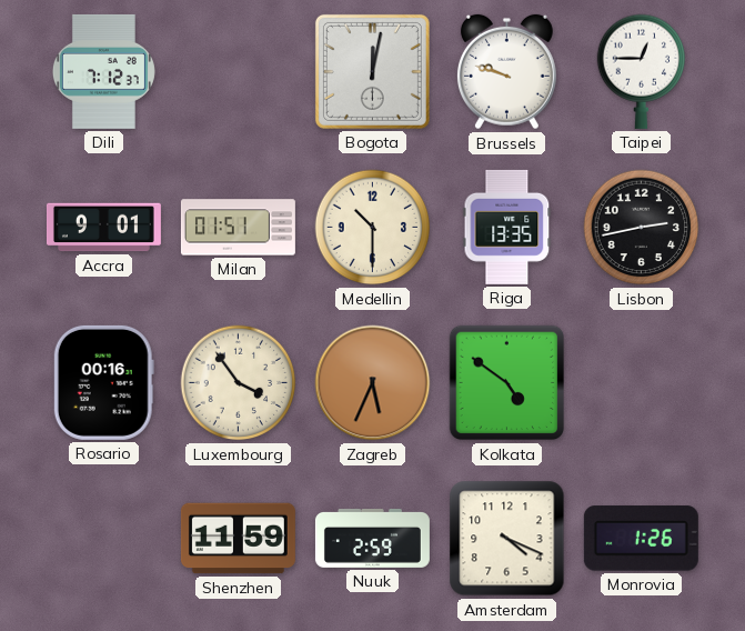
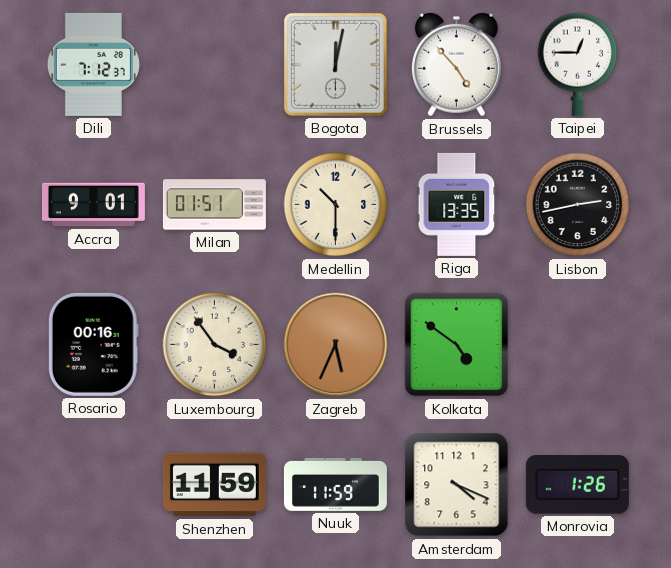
Brussels: 9:48 -> 4:53 (456, 65)
Nuuk: 2:59 -> 11:59 (335, 484)
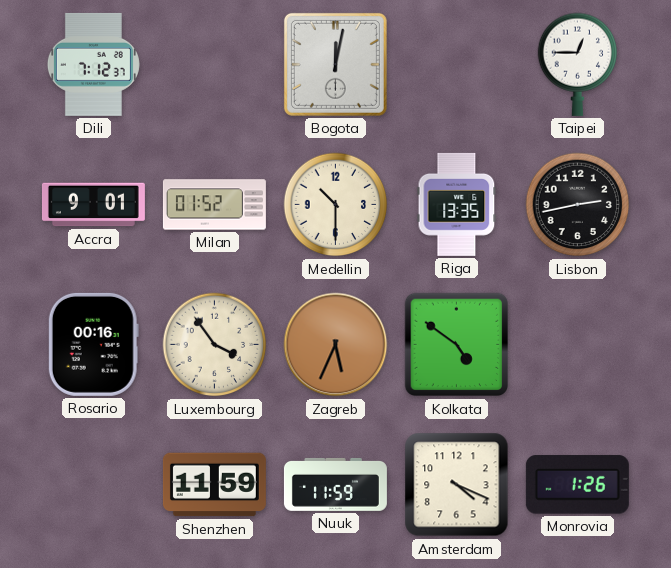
Brussels: 4:53 -> none (456, 65)
Milan: 01:51 -> 01:52 (214, 205)
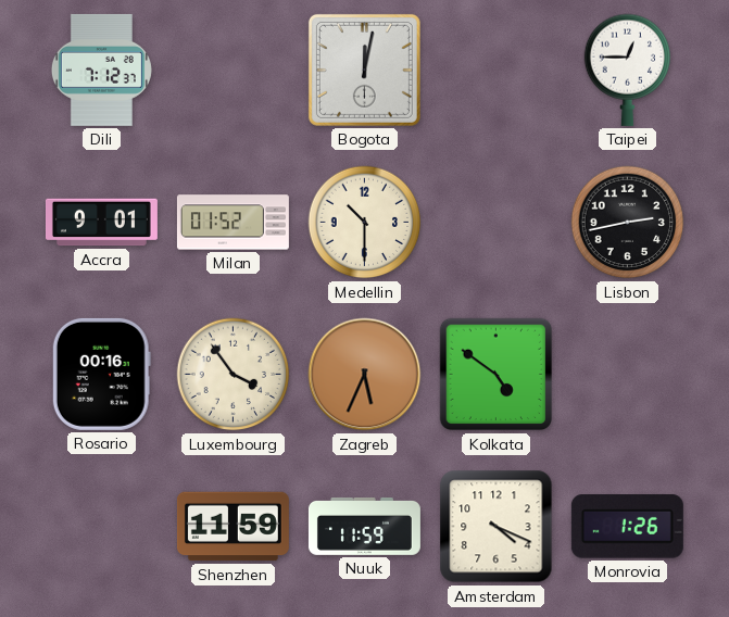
Riga: 13:35 -> none (457, 204)
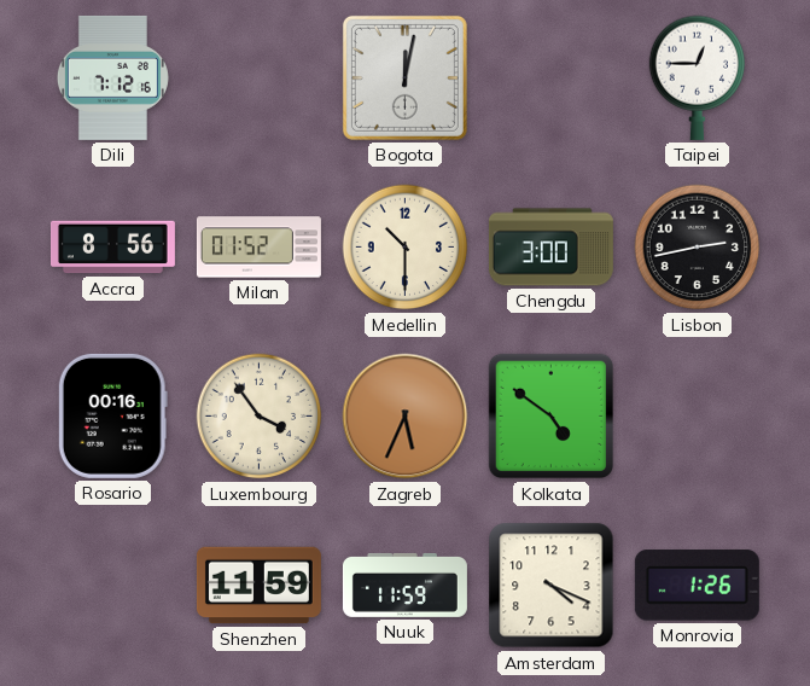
Dili: 7:12:37 -> 7:12:16 (112, 77)
Accra: 9:01 -> 8:56 (112, 248)
Chengdu: none -> 3:00 (550, 248)
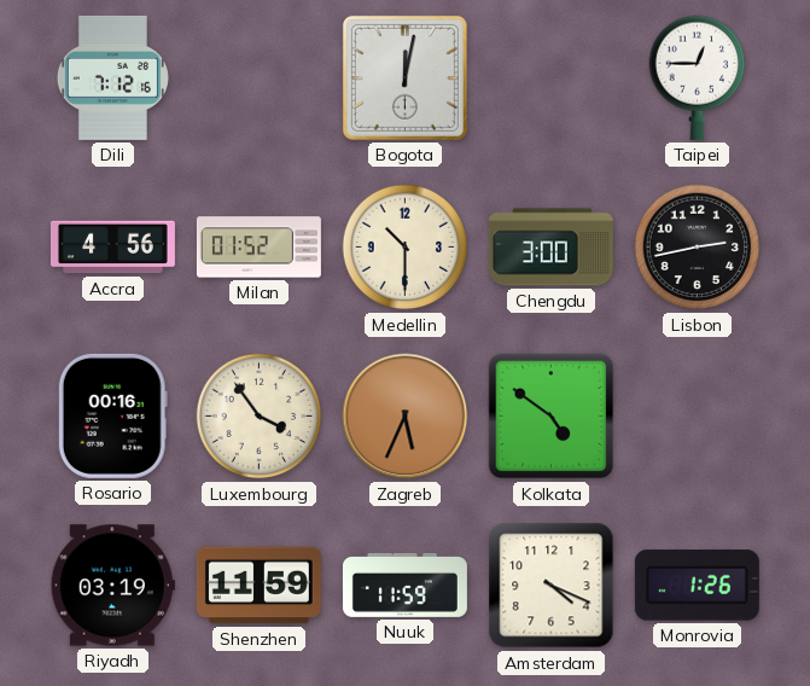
Accra: 8:56 -> 4:56 (112, 248)
Riyadh: none -> 03:19 (112, 586)
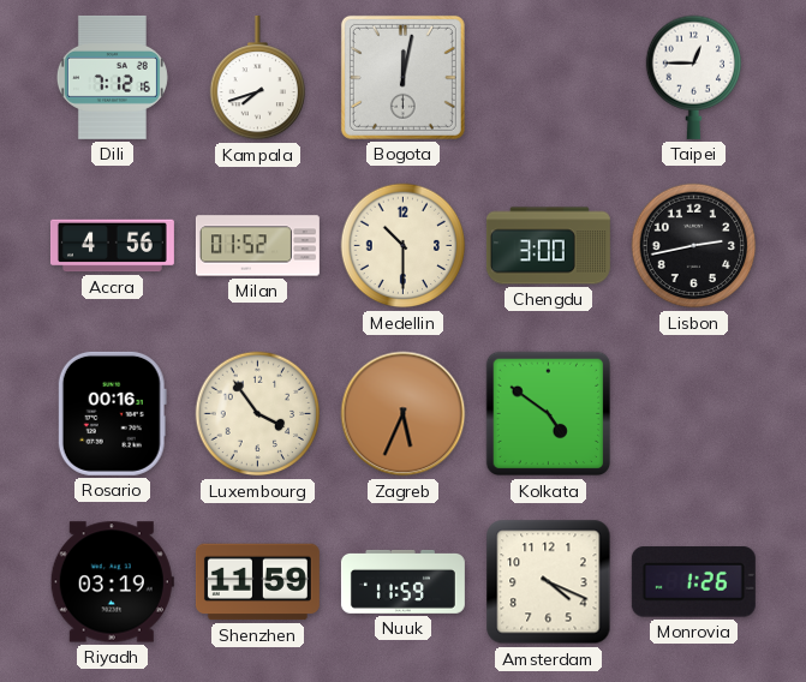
Kampala: none -> 7:42 (257, 78)
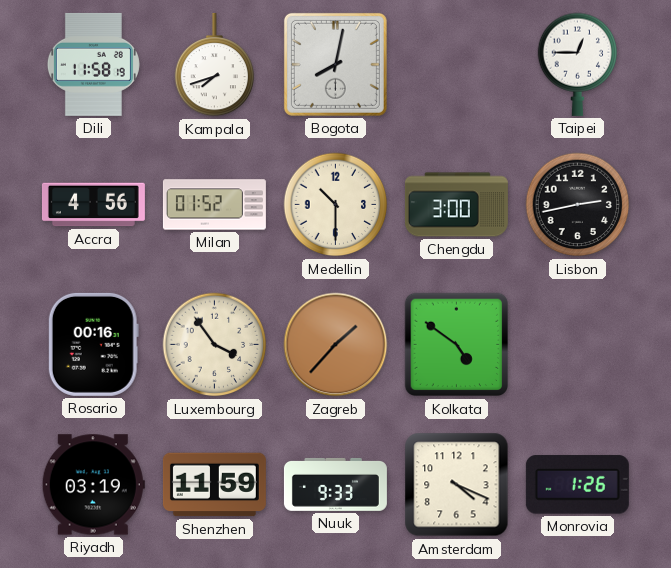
Dili: 7:12 -> 11:58 (93, 64)
Bogota: 12:02 -> 8:02 (335, 64)
Zagreb: 5:34 -> 1:37 (336, 345)
Nuuk: 11:59 -> 9:33 (335, 484)
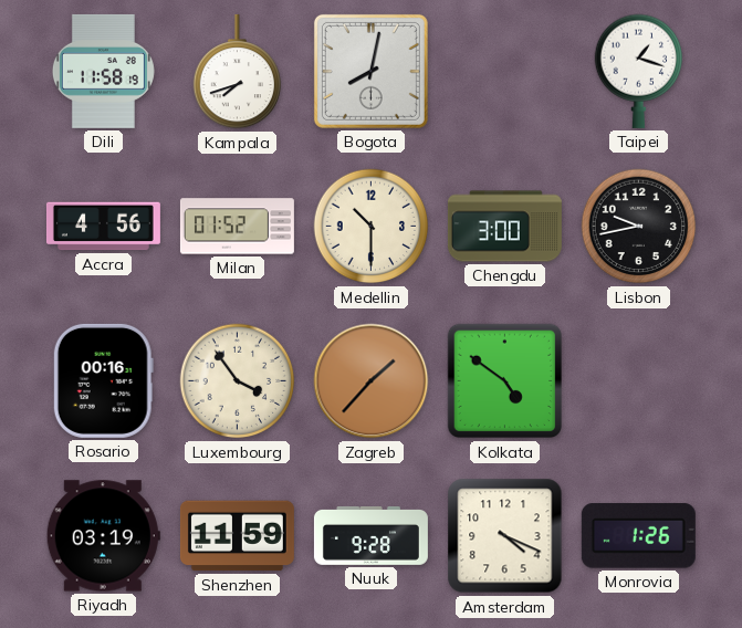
Taipei: 12:45 -> 1:18 (638, 71)
Lisbon: 2:43 -> 9:43 (639, 227)
Nuuk: 9:33 -> 9:28 (370, 535)
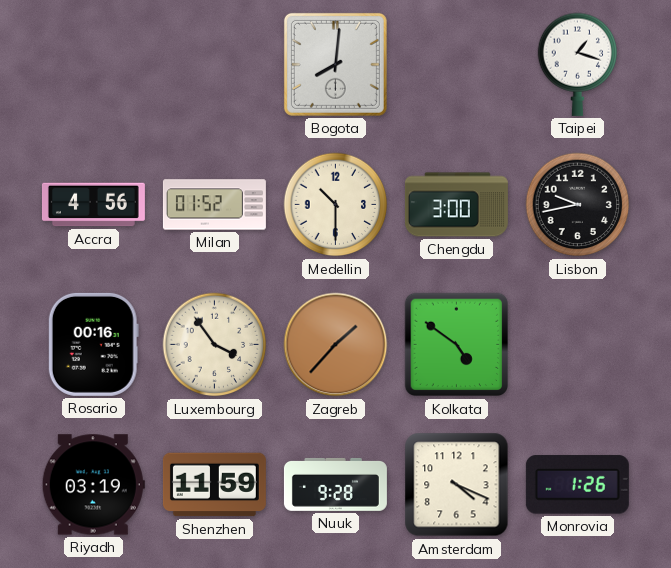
Dili: 11:58 -> none (103, 71)
Kampala: 7:42 -> none (237, 72)
Bogota: 8:02 -> 8:01 (335, 64)
